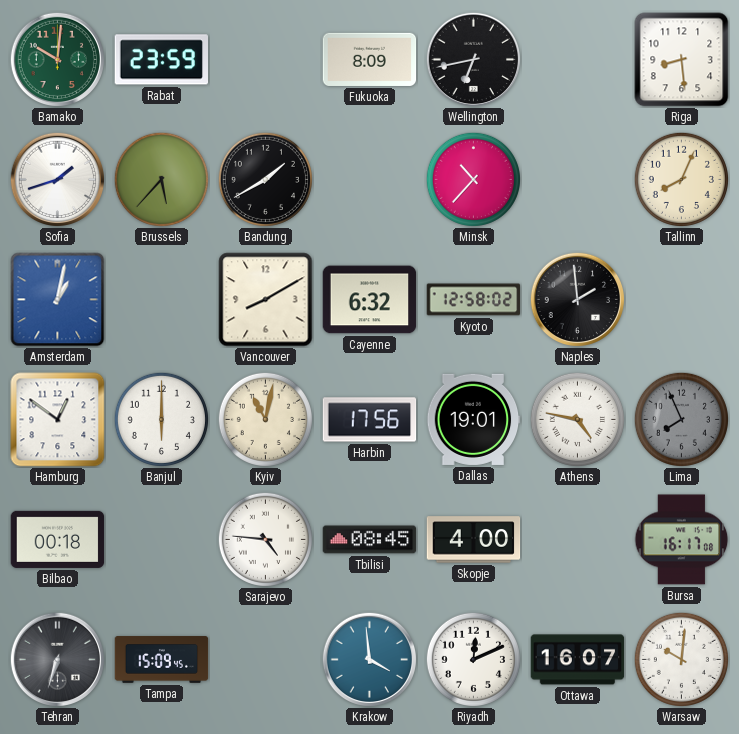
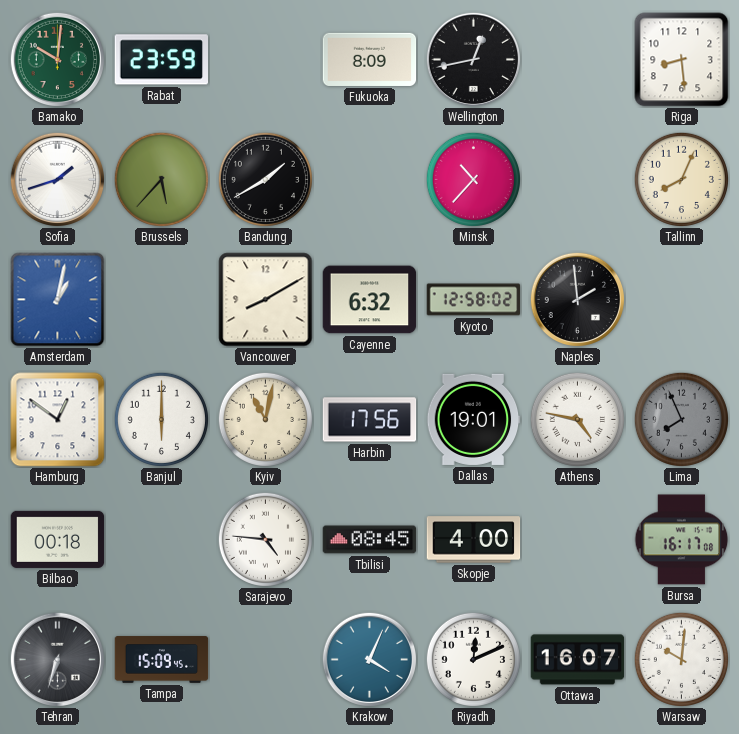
Wellington: 6:43 -> 12:43 (473, 59)
Krakow: 3:59 -> 4:04 (369, 659)
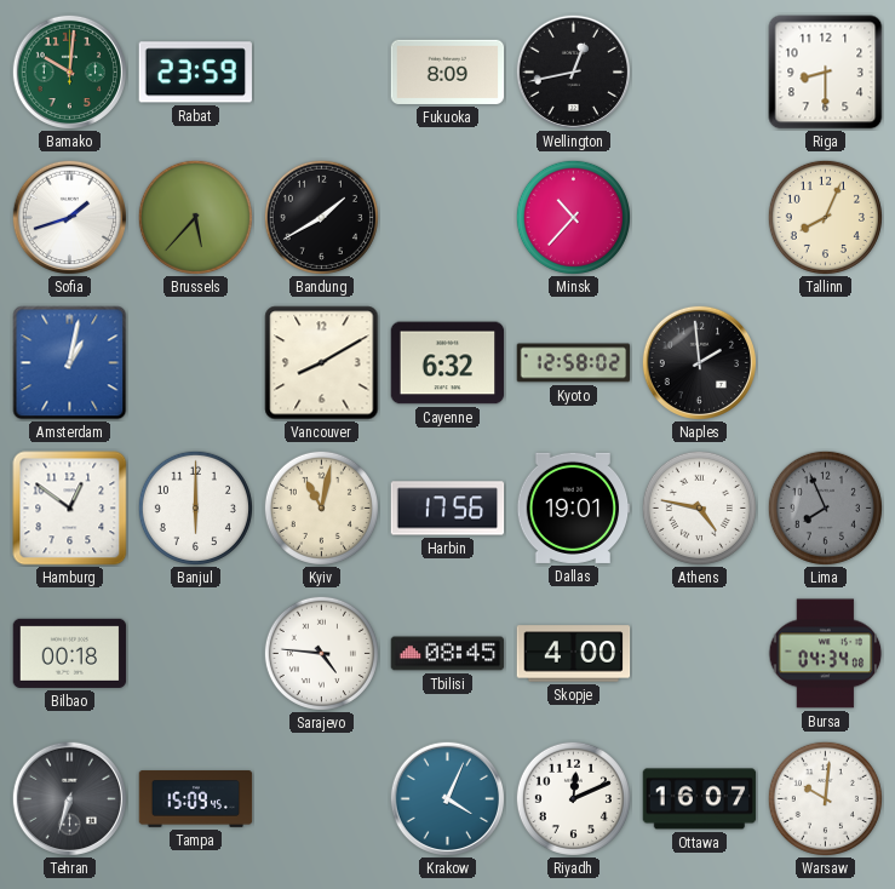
Riga: 8:29 -> 8:30 (826, 73)
Bursa: 16:17 -> 04:34 (826, 654)
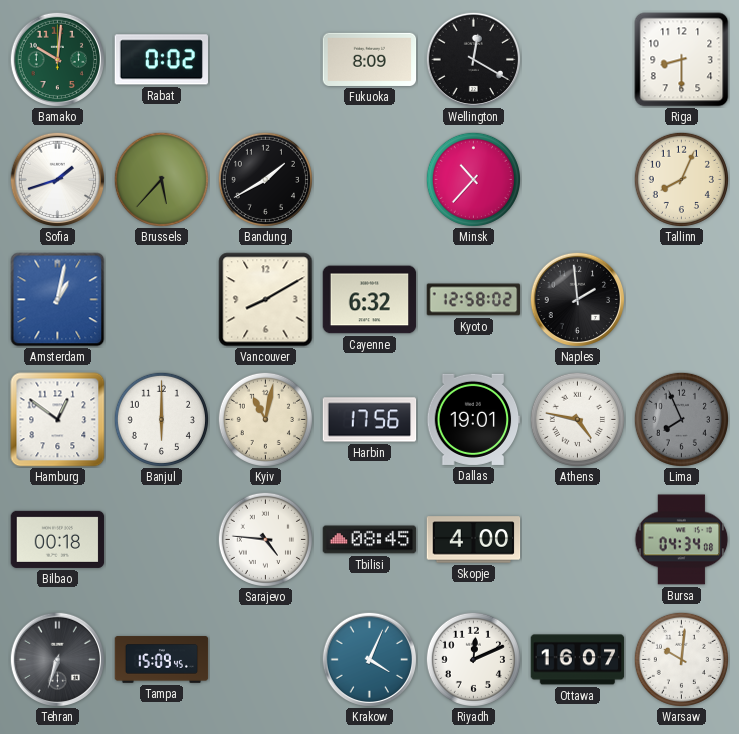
Rabat: 23:59 -> 0:02 (161, 60)
Wellington: 12:43 -> 12:20 (473, 59)
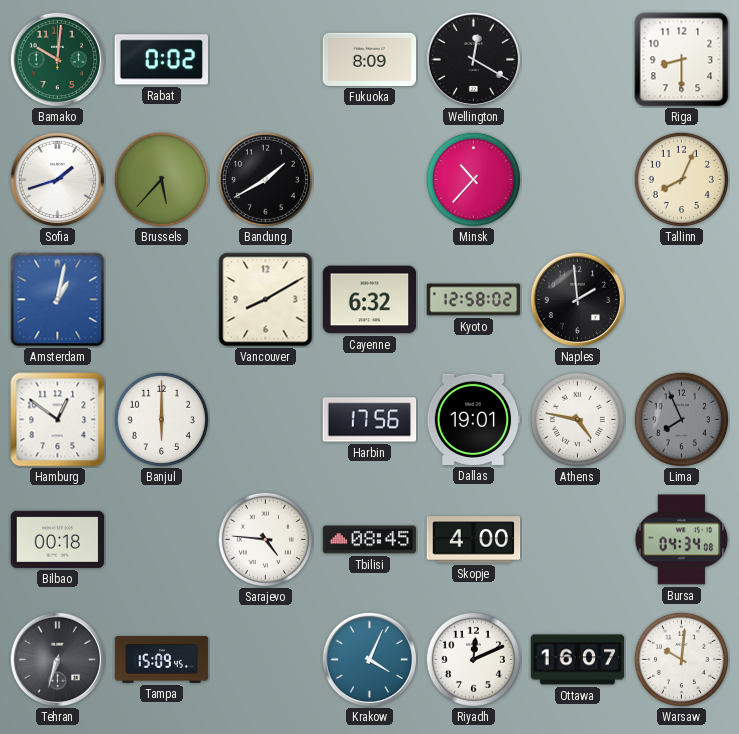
Kyiv: 11:02 -> none (265, 419)
